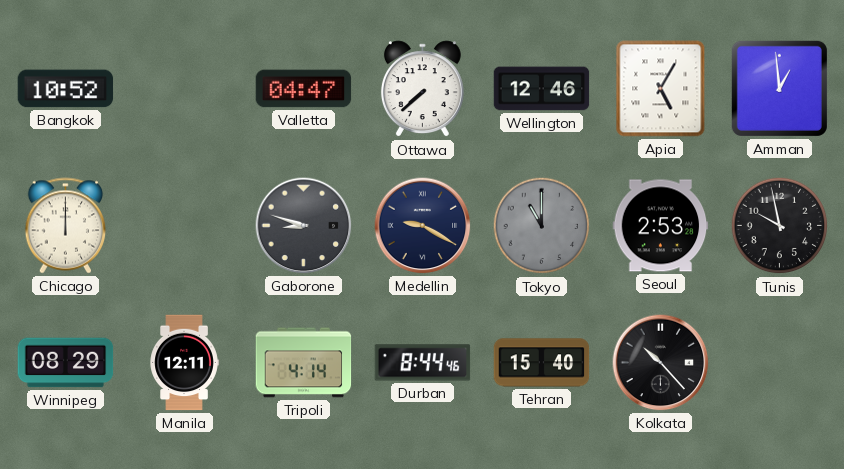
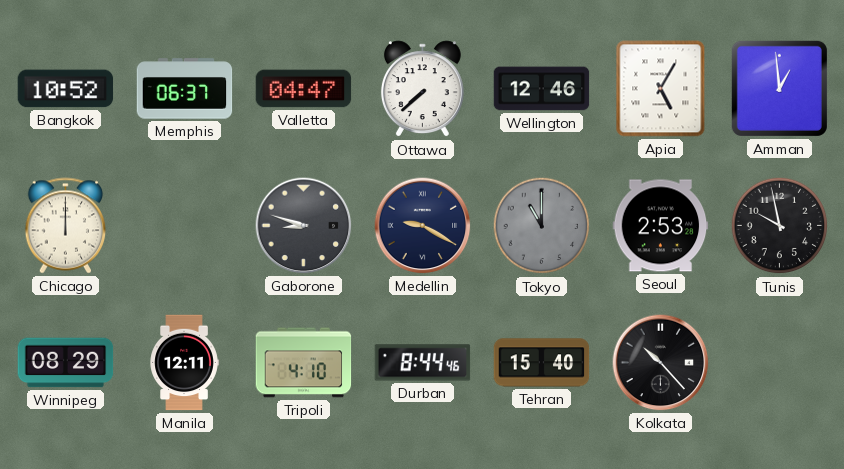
Memphis: none -> 06:37 (185, 89)
Tripoli: 4:14 -> 4:10 (304, 363)
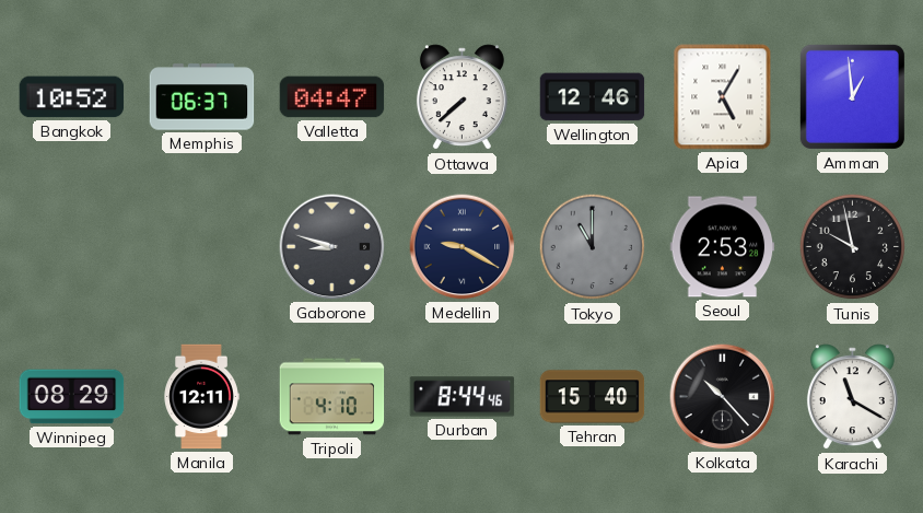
Chicago: 12:00 -> none (66, 226)
Karachi: none -> 11:20 (852, 397)
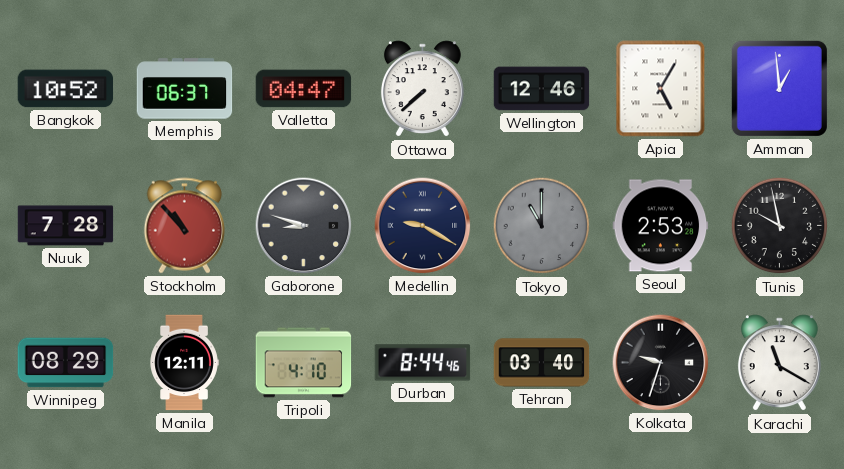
Nuuk: none -> 7:28 (66, 226)
Stockholm: none -> 10:53 (185, 226)
Tehran: 15:40 -> 03:40 (542, 363)
Kolkata: 10:23 -> 9:33 (661, 363)
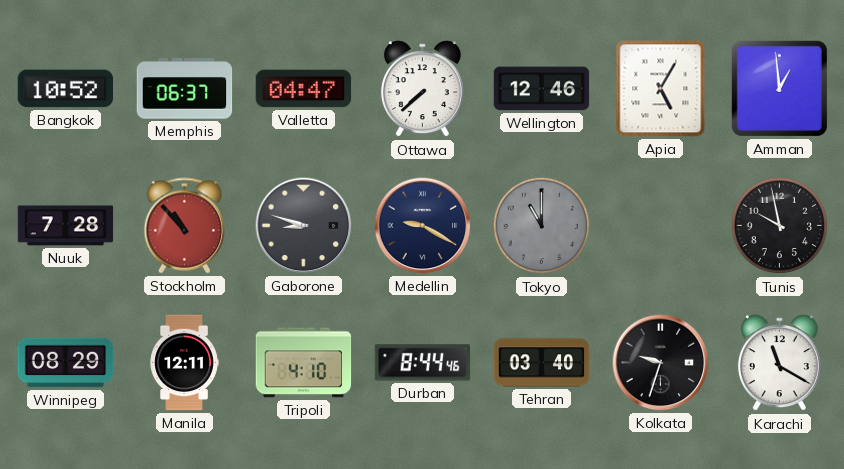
Seoul: 2:53 -> none (661, 226)
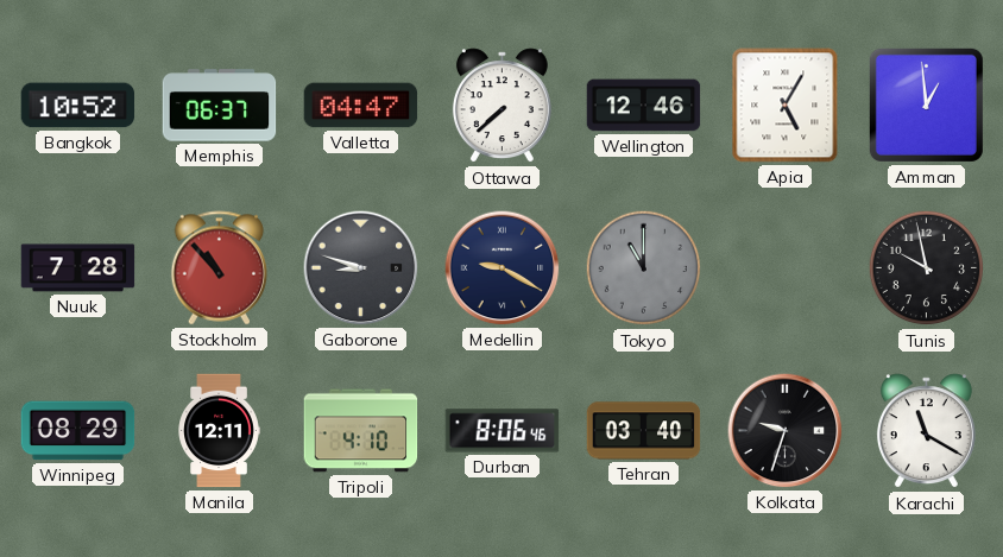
Durban: 8:44 -> 8:06 (503, 431)
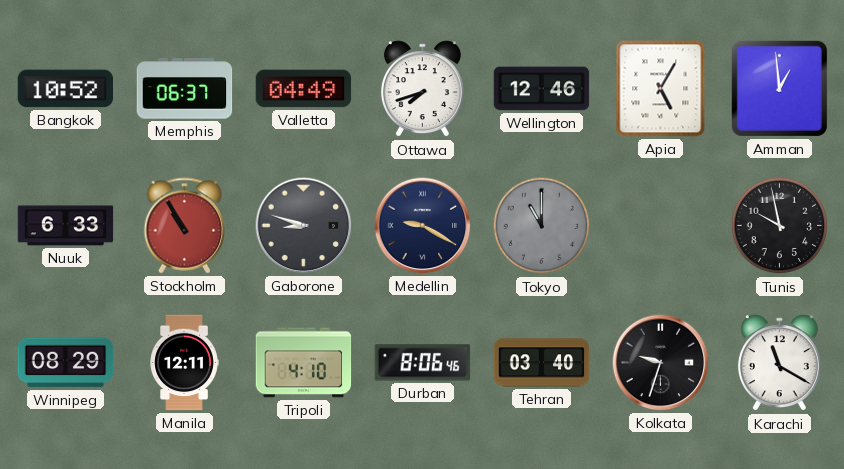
Valletta: 04:47 -> 04:49 (304, 89)
Ottawa: 7:38 -> 7:42 (422, 89)
Nuuk: 7:28 -> 6:33 (66, 226)
Stockholm: 10:53 -> 10:55 (185, 226)
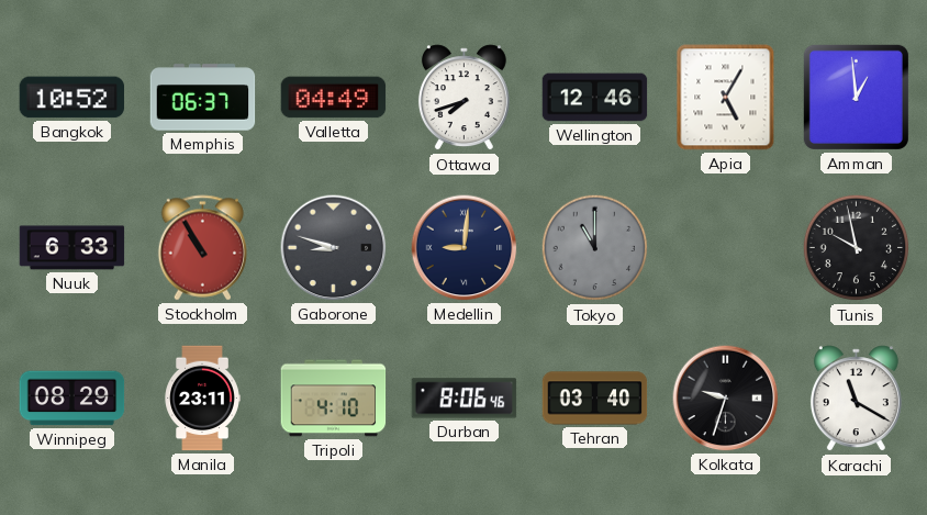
Medellin: 9:20 -> 9:01 (465, 248)
Manila: 12:11 -> 23:11 (202, 399)
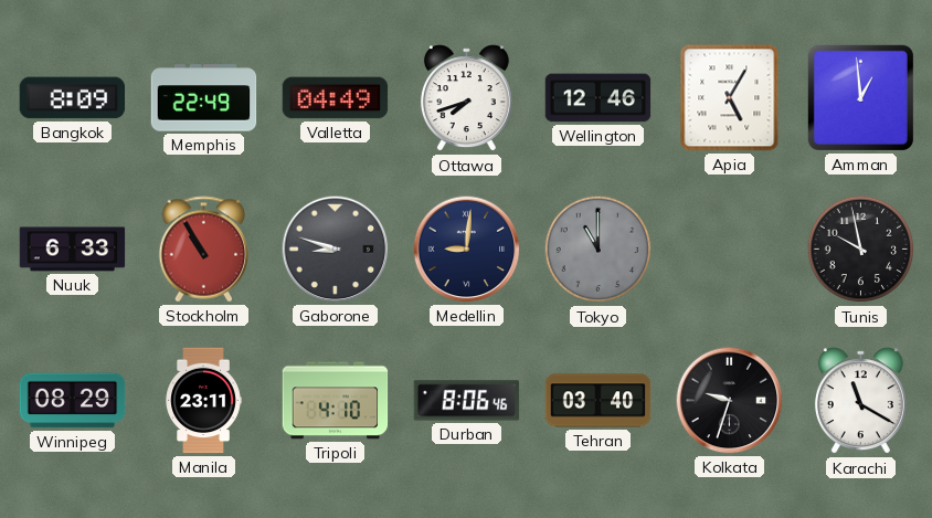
Bangkok: 10:52 -> 8:09 (73, 98)
Memphis: 06:37 -> 22:49 (204, 98)
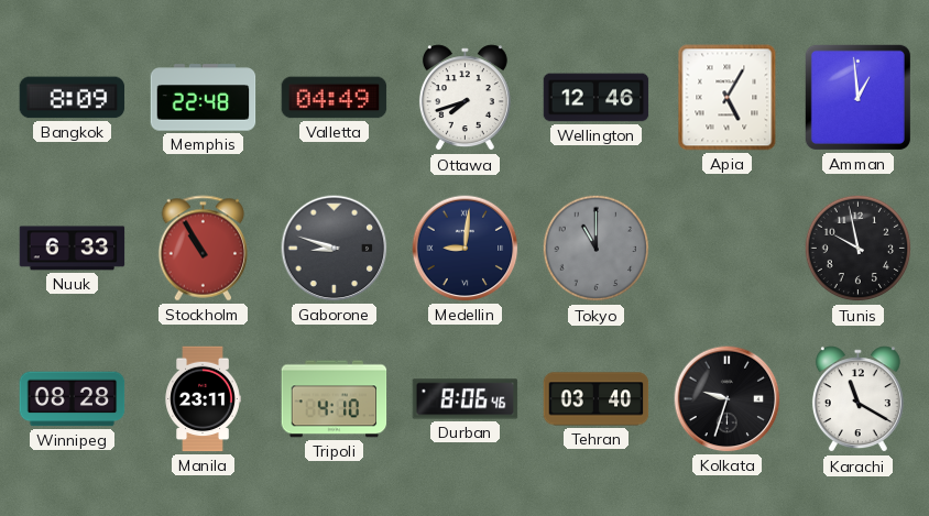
Memphis: 22:49 -> 22:48 (204, 98)
Winnipeg: 08:29 -> 08:28 (73, 399)
